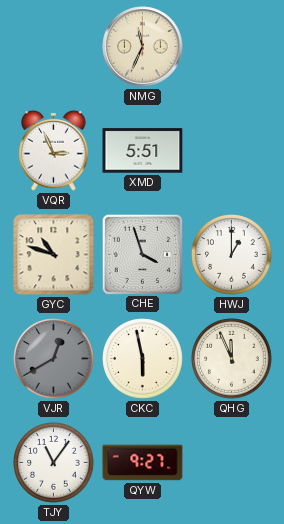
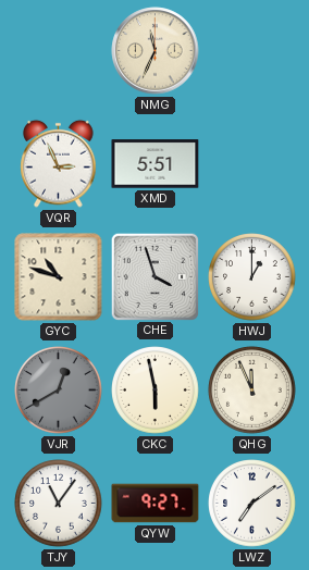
LWZ: none -> 7:09 (252, 504)
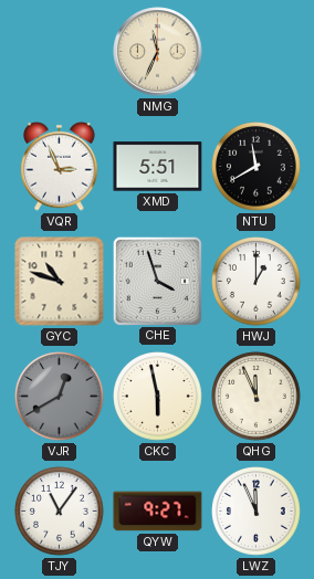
NTU: none -> 11:40 (257, 167)
LWZ: 7:09 -> 11:56 (257, 512)
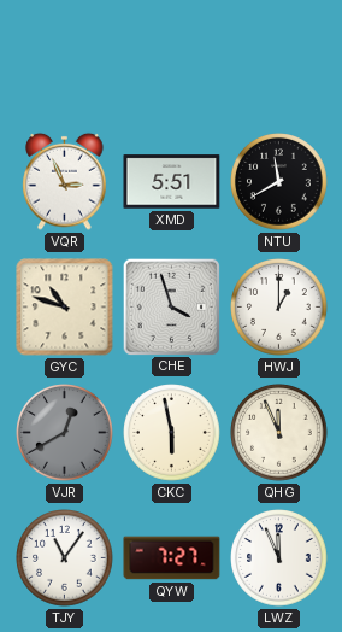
NMG: 11:34 -> none (158, 52)
QYW: 9:27 -> 7:27 (172, 558)
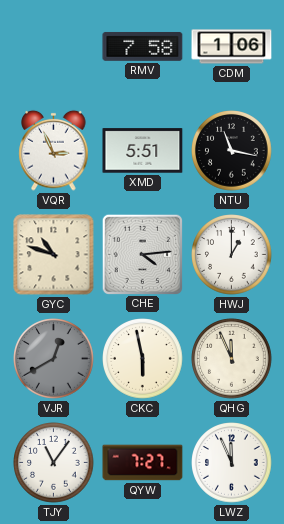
RMV: none -> 7:58 (143, 47)
CDM: none -> 1:06 (232, 47)
NTU: 11:40 -> 11:17 (232, 151)
CHE: 3:57 -> 4:14 (142, 254)
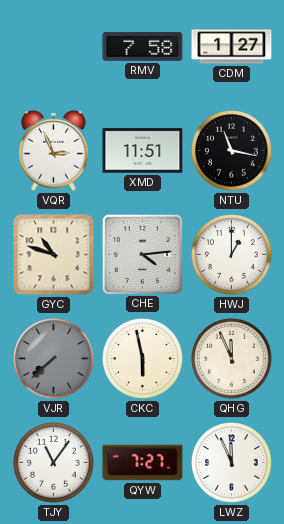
CDM: 1:06 -> 1:27 (232, 47)
XMD: 5:51 -> 11:51 (143, 151)
VJR: 12:40 -> 7:38 (54, 359)
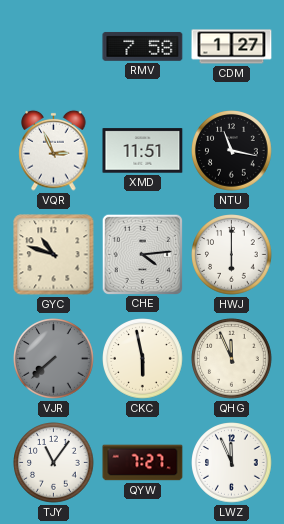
HWJ: 1:00 -> 6:00 (232, 255)
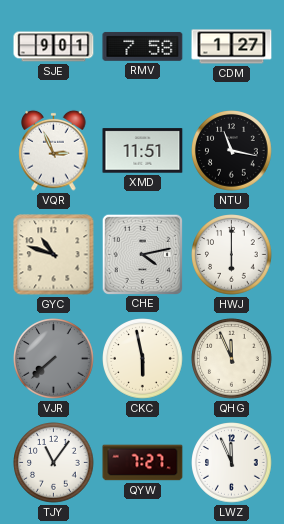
SJE: none -> 9:01 (54, 47)
CHE: 4:14 -> 4:13 (142, 254)
